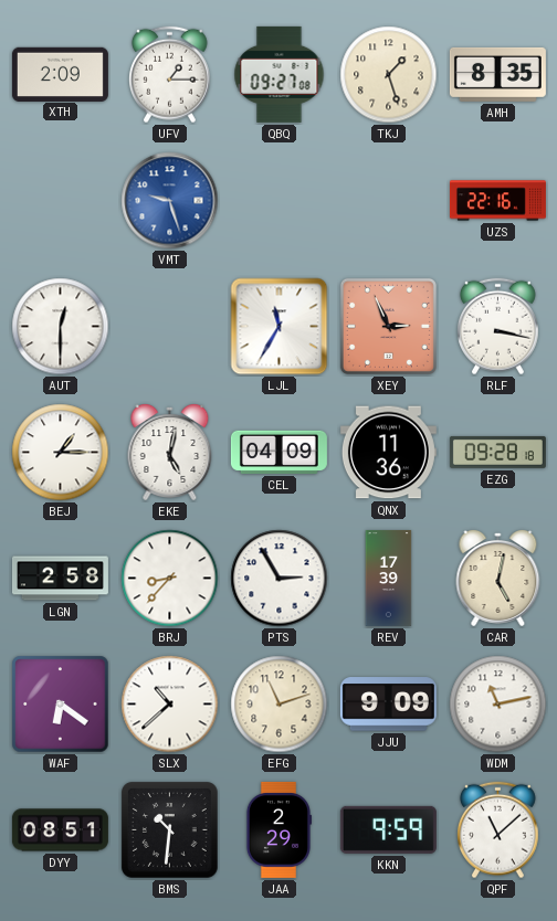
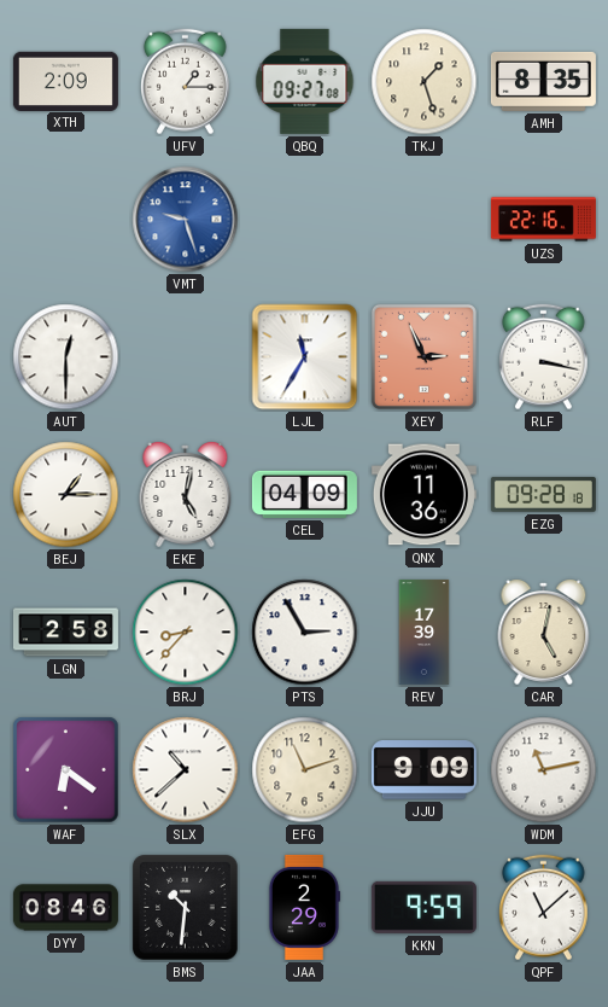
DYY: 08:51 -> 08:46 (65, 908)
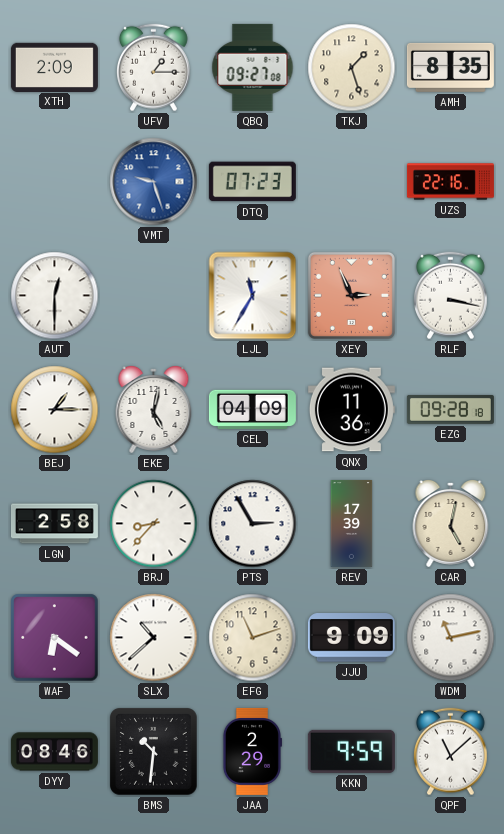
DTQ: none -> 07:23 (252, 182)
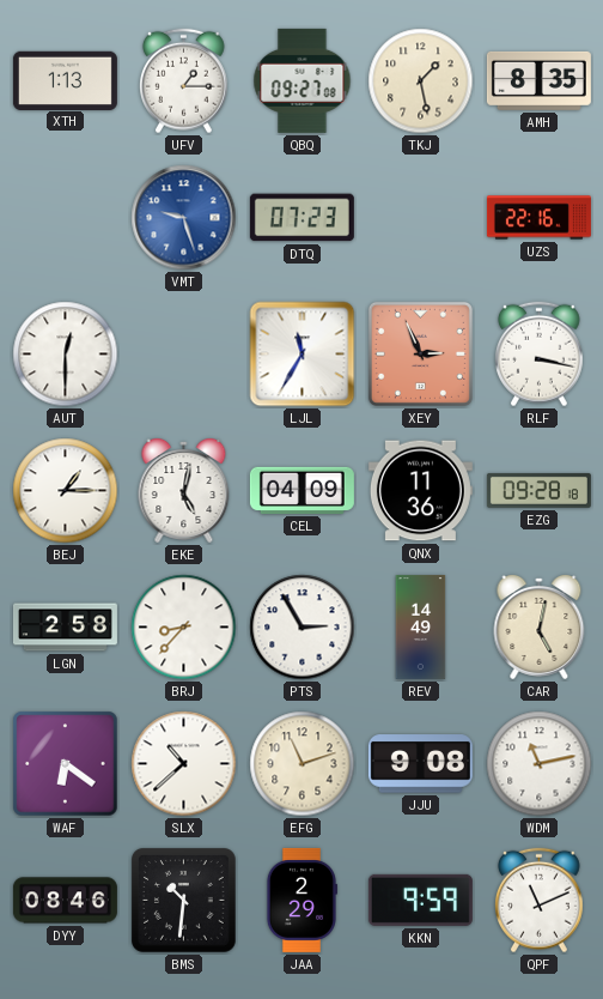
XTH: 2:09 -> 1:13 (65, 80)
TKJ: 1:27 -> 1:28 (421, 81)
REV: 17:39 -> 14:49 (421, 626)
JJU: 9:09 -> 9:08 (420, 764)
QPF: 11:08 -> 11:11 (538, 901)
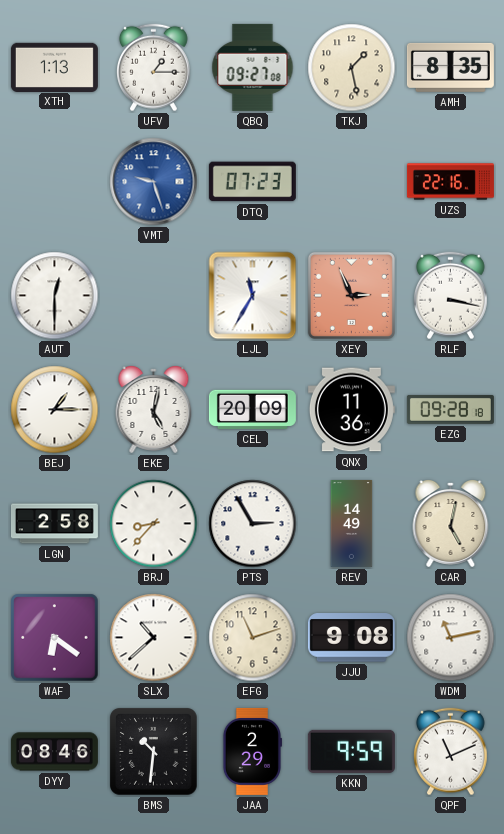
CEL: 04:09 -> 20:09 (252, 409)
